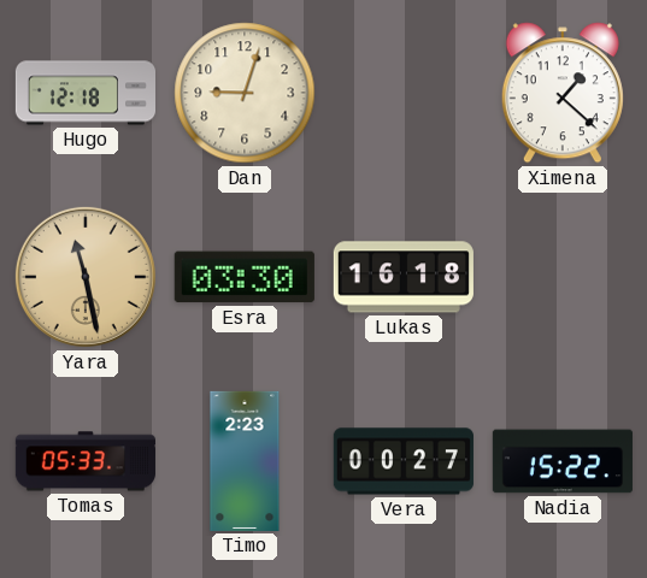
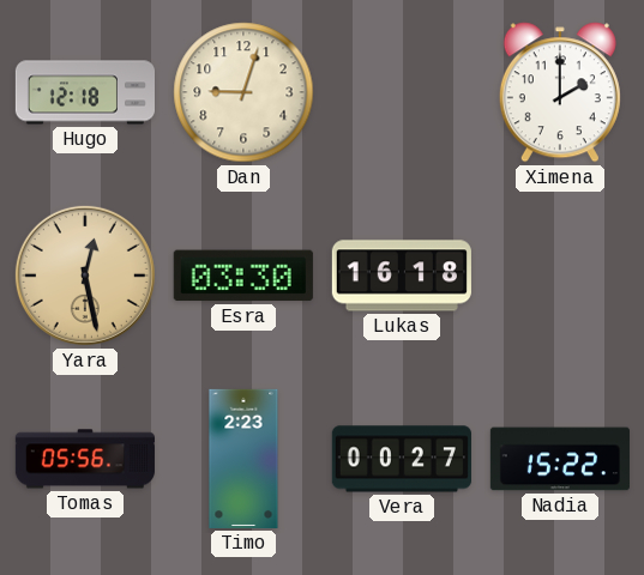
Ximena: 1:22 -> 2:00 (560, 92)
Yara: 11:28 -> 12:28 (85, 276)
Tomas: 05:33 -> 05:56 (85, 459)
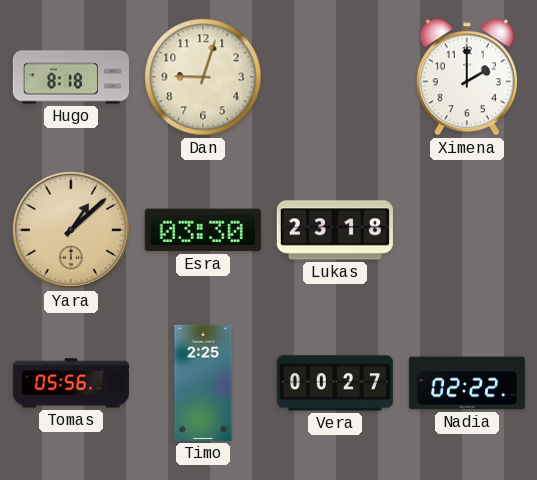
Hugo: 12:18 -> 8:18 (70, 77)
Yara: 12:28 -> 1:08 (71, 230)
Lukas: 16:18 -> 23:18 (335, 230)
Timo: 2:23 -> 2:25 (203, 383)
Nadia: 15:22 -> 02:22 (467, 383)
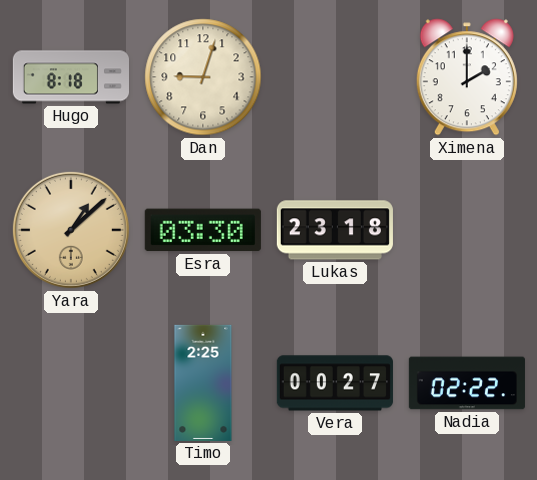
Tomas: 05:56 -> none (71, 383)
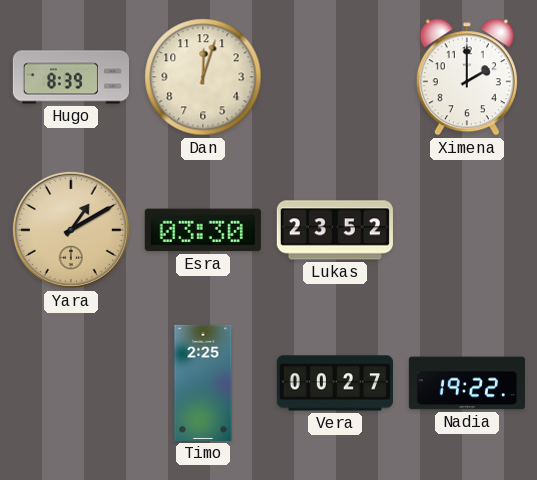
Hugo: 8:18 -> 8:39 (70, 77)
Dan: 9:03 -> 12:03 (203, 77)
Yara: 1:08 -> 1:10 (71, 230)
Lukas: 23:18 -> 23:52 (335, 230)
Nadia: 02:22 -> 19:22 (467, 383)
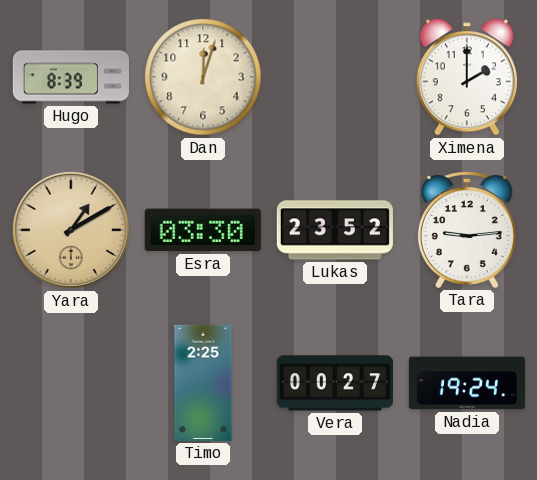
Tara: none -> 9:14 (467, 230)
Nadia: 19:22 -> 19:24 (467, 383)
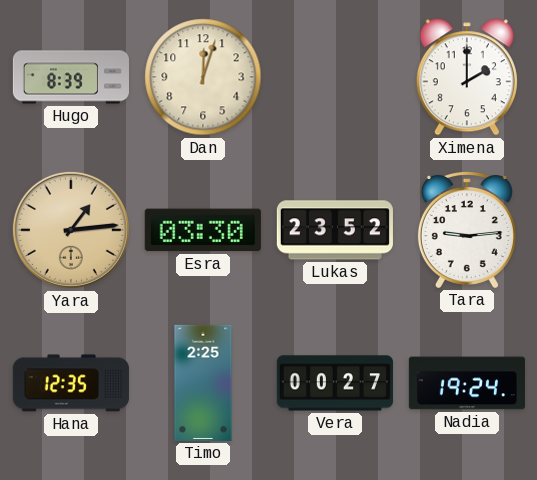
Yara: 1:10 -> 1:14 (71, 230)
Hana: none -> 12:35 (71, 383)
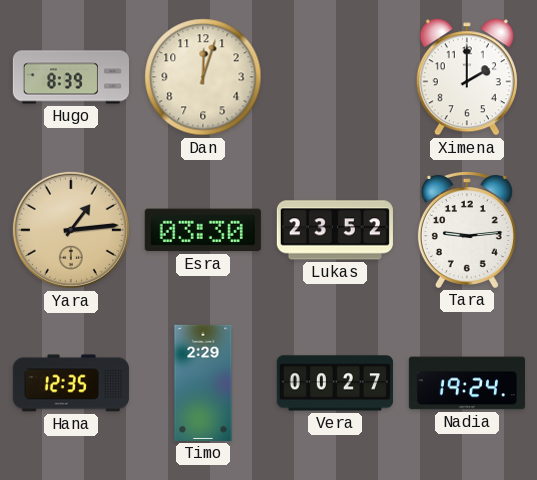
Timo: 2:25 -> 2:29 (203, 383)
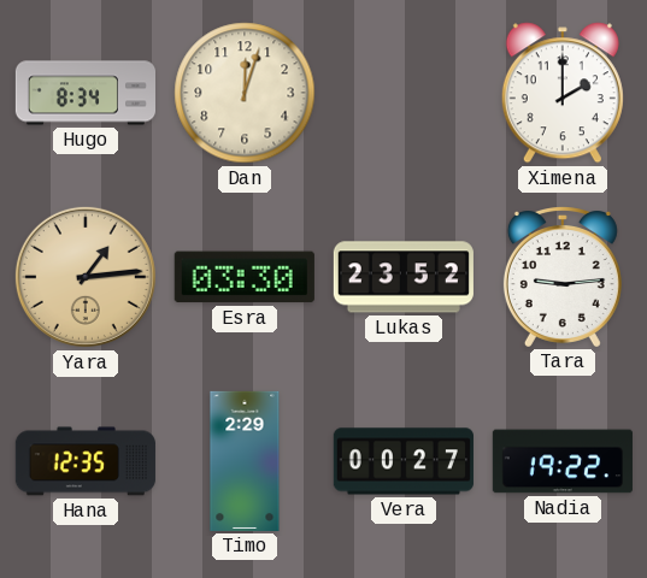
Hugo: 8:39 -> 8:34 (84, 93)
Nadia: 19:24 -> 19:22 (563, 461)
